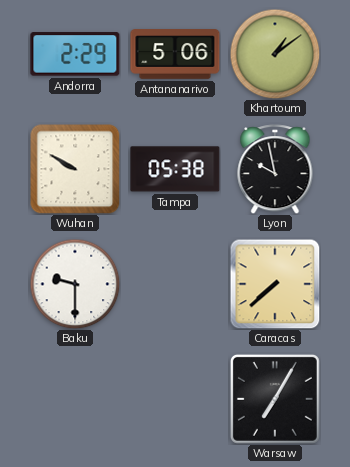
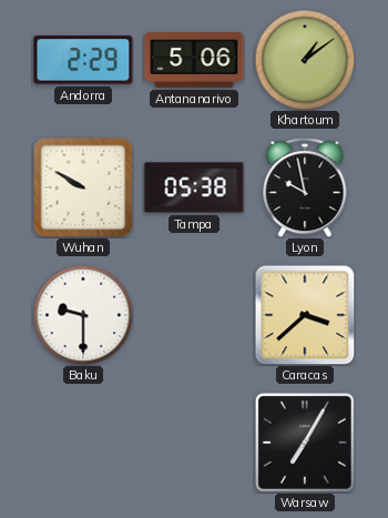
Caracas: 7:38 -> 3:38 (305, 315)
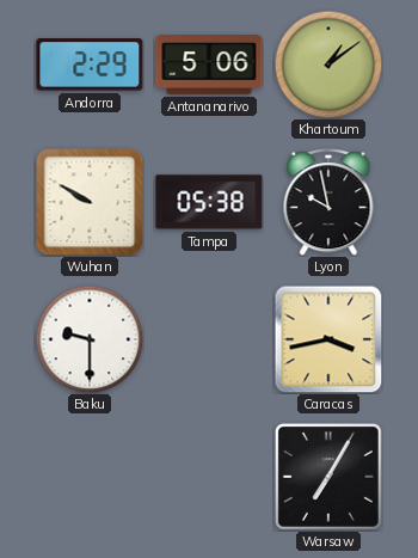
Caracas: 3:38 -> 3:43 (328, 339)
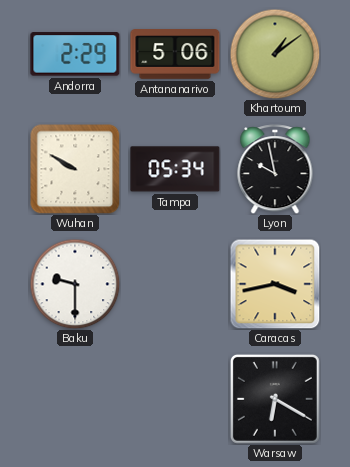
Tampa: 05:38 -> 05:34 (175, 169)
Warsaw: 7:05 -> 6:20 (275, 399)
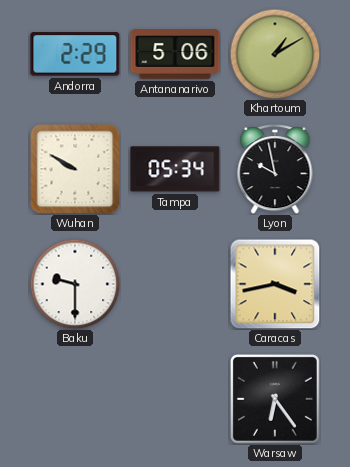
Khartoum: 1:09 -> 1:10 (275, 54)
Warsaw: 6:20 -> 6:24 (275, 399)
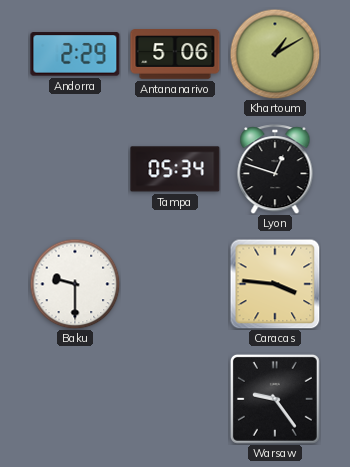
Wuhan: 9:50 -> none (75, 169)
Lyon: 9:58 -> 12:48 (275, 169)
Caracas: 3:43 -> 3:46 (275, 284)
Warsaw: 6:24 -> 9:24 (275, 399)
